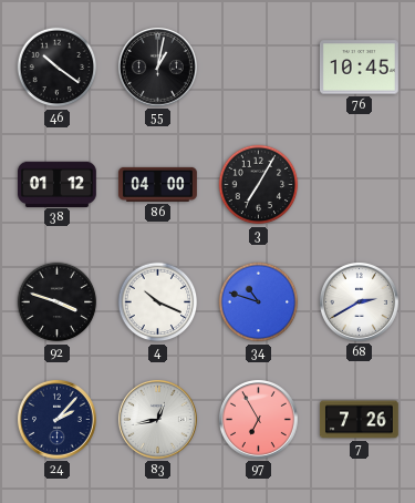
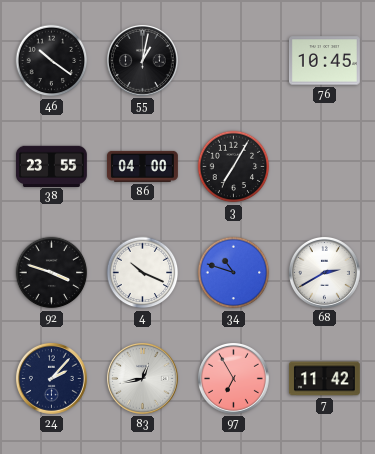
38: 01:12 -> 23:55 (51, 166)
7: 7:26 -> 11:42 (324, 379)
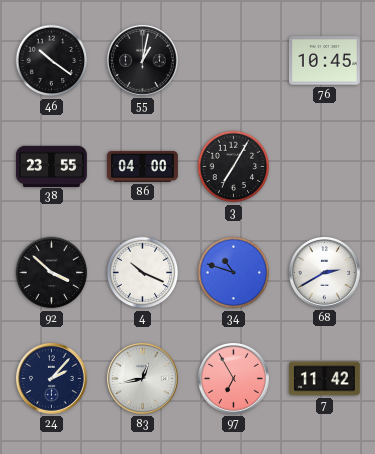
92: 3:48 -> 3:52 (52, 273)
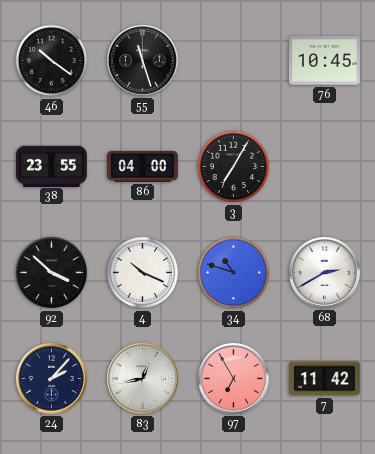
55: 1:02 -> 11:27 (142, 60)
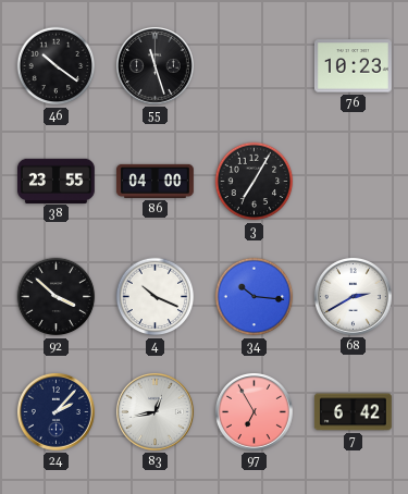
76: 10:45 -> 10:23 (353, 66)
34: 10:48 -> 10:16 (255, 297)
7: 11:42 -> 6:42 (353, 412)
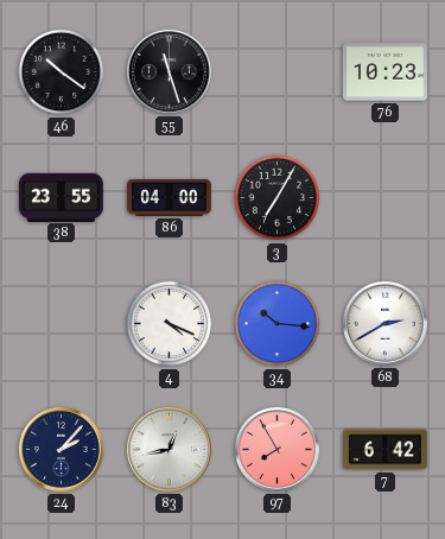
92: 3:52 -> none (57, 297)
4: 10:19 -> 4:19 (170, 324)
97: 6:55 -> 7:55 (276, 449)
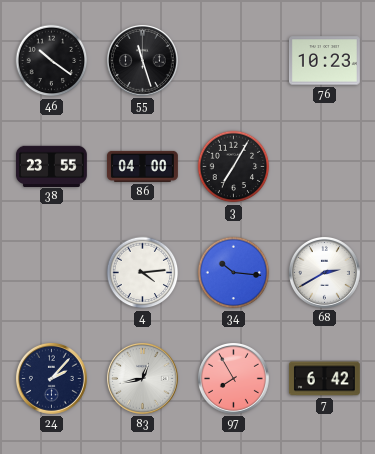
4: 4:19 -> 4:14 (143, 273)
